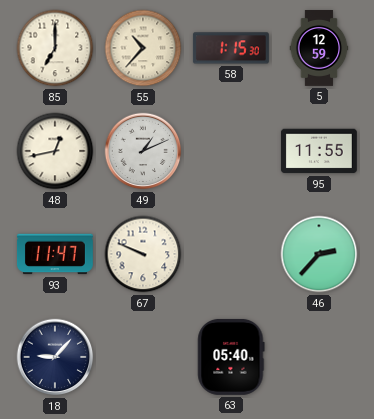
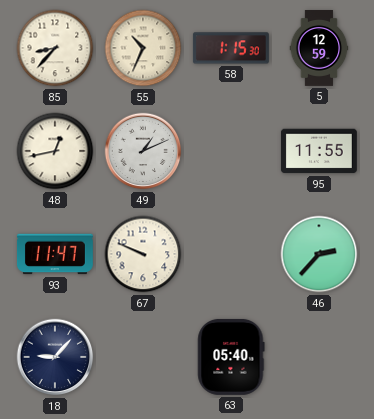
85: 7:00 -> 8:37 (55, 48)
55: 10:37 -> 10:34 (143, 48)
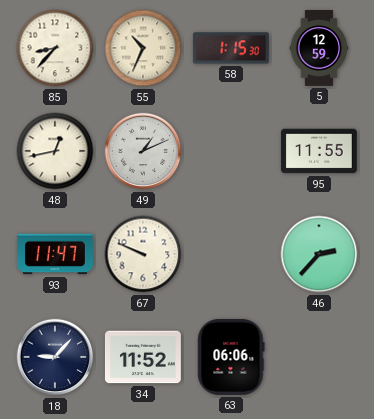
34: none -> 11:52 (143, 357)
63: 05:40 -> 06:06 (231, 357)
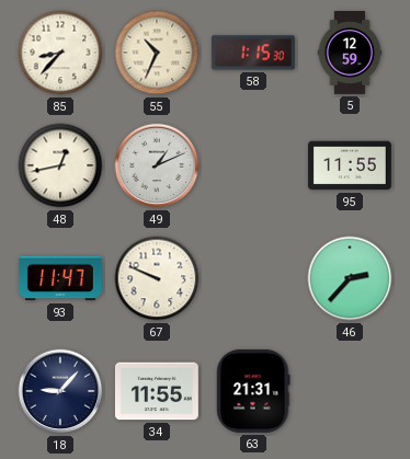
34: 11:52 -> 11:55 (157, 391)
63: 06:06 -> 21:31 (253, 391)
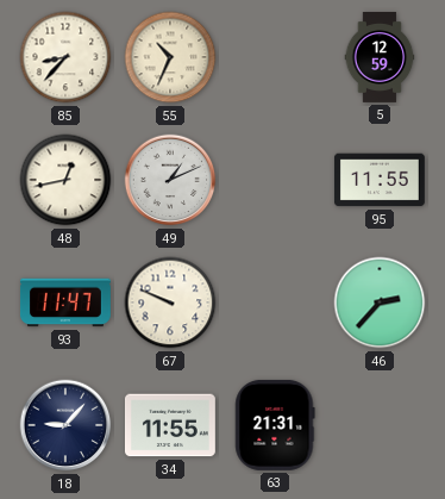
58: 1:15 -> none (253, 53)
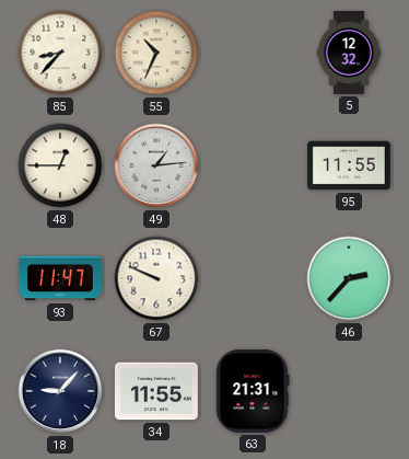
5: 12:59 -> 12:32 (349, 54)
48: 12:43 -> 12:45 (60, 165)
49: 1:11 -> 1:14 (156, 165)
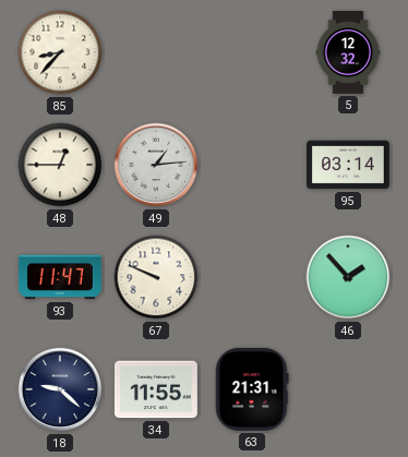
55: 10:34 -> none (156, 53)
95: 11:55 -> 03:14 (348, 165)
46: 2:37 -> 1:53 (348, 277)
18: 9:07 -> 9:22 (60, 389)
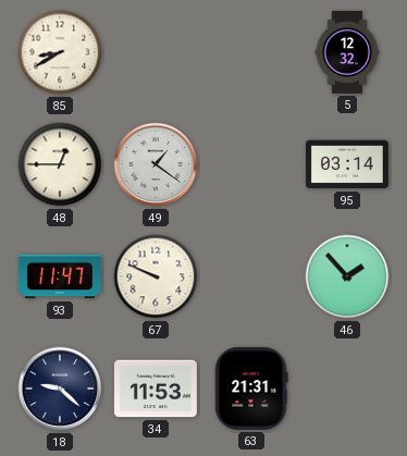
85: 8:37 -> 8:40 (60, 52)
49: 1:14 -> 1:21 (156, 164)
34: 11:55 -> 11:53 (156, 389)
